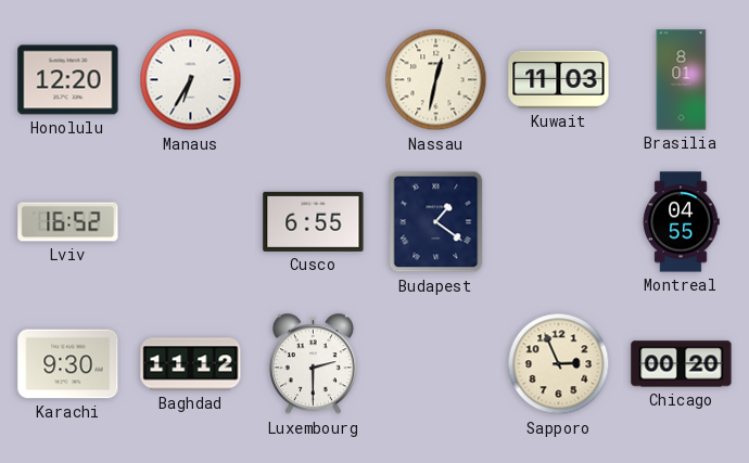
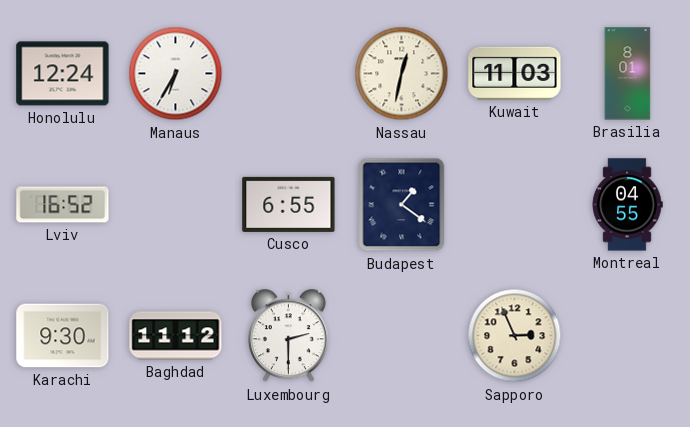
Honolulu: 12:20 -> 12:24 (63, 74)
Chicago: 00:20 -> none (682, 364)
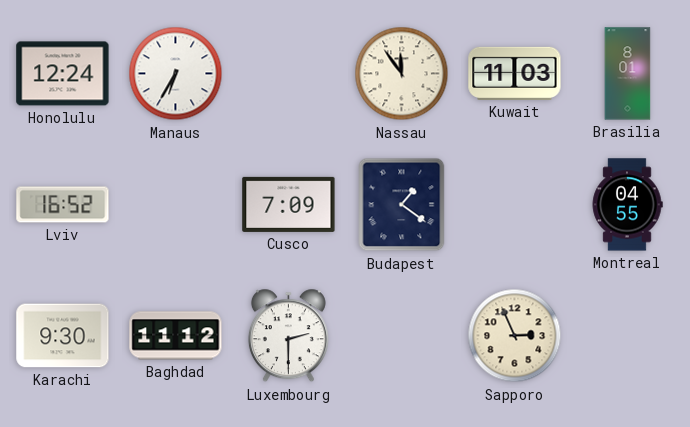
Nassau: 12:32 -> 11:54 (402, 74)
Cusco: 6:55 -> 7:09 (289, 204)
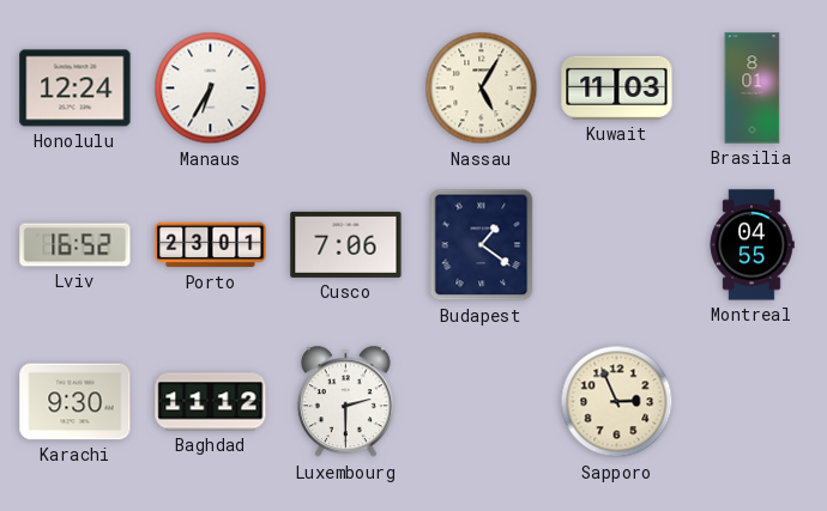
Nassau: 11:54 -> 5:05 (482, 89)
Porto: none -> 23:01 (211, 245)
Cusco: 7:09 -> 7:06 (346, 244)
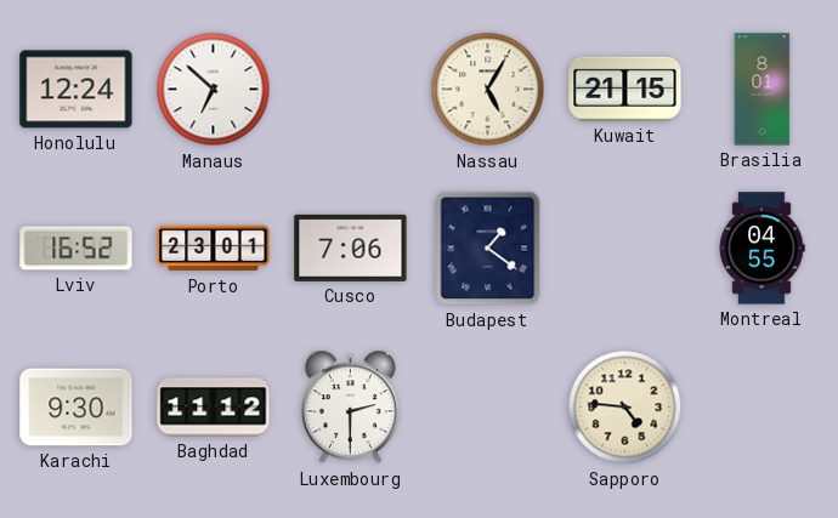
Manaus: 6:35 -> 6:52 (214, 90)
Kuwait: 11:03 -> 21:15 (625, 89)
Sapporo: 2:56 -> 4:46 (625, 408)
